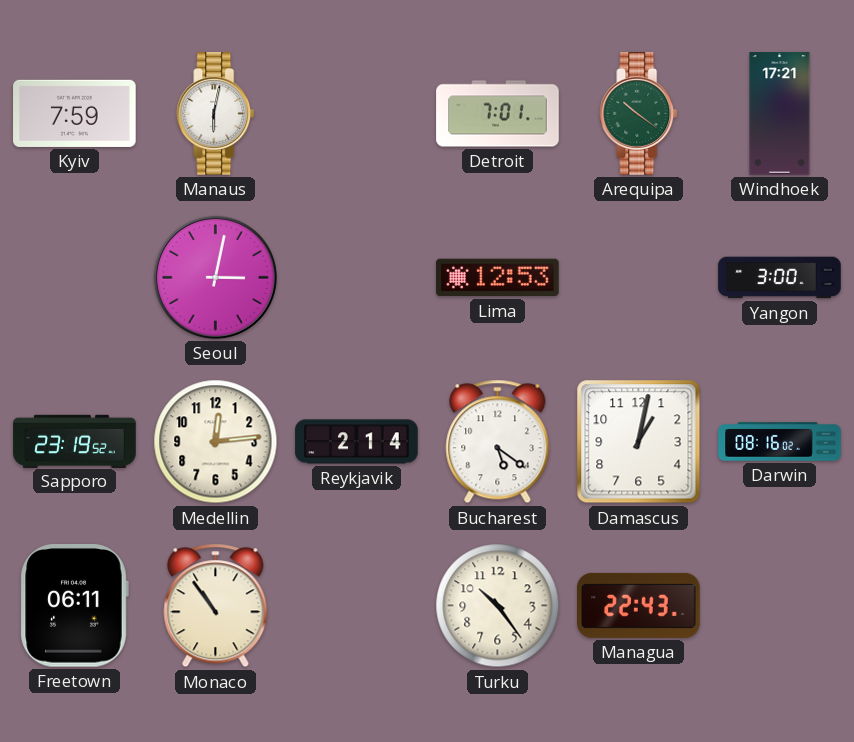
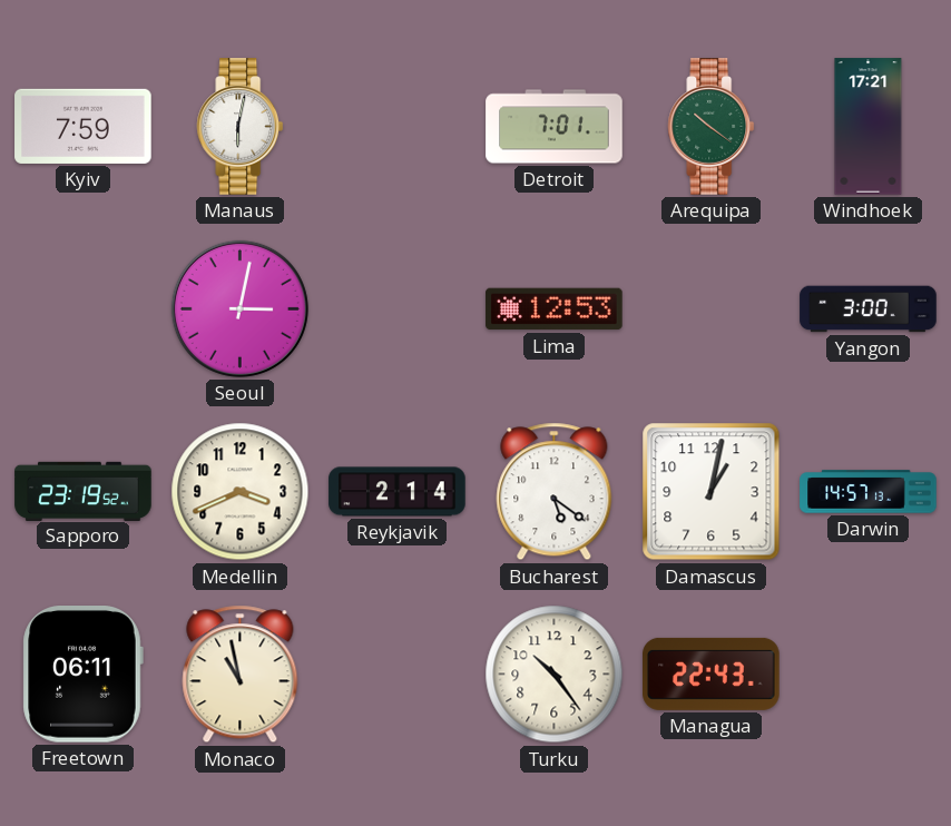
Medellin: 12:14 -> 3:41 (241, 492)
Darwin: 08:16 -> 14:57 (869, 492)
Monaco: 10:54 -> 10:58 (241, 675)
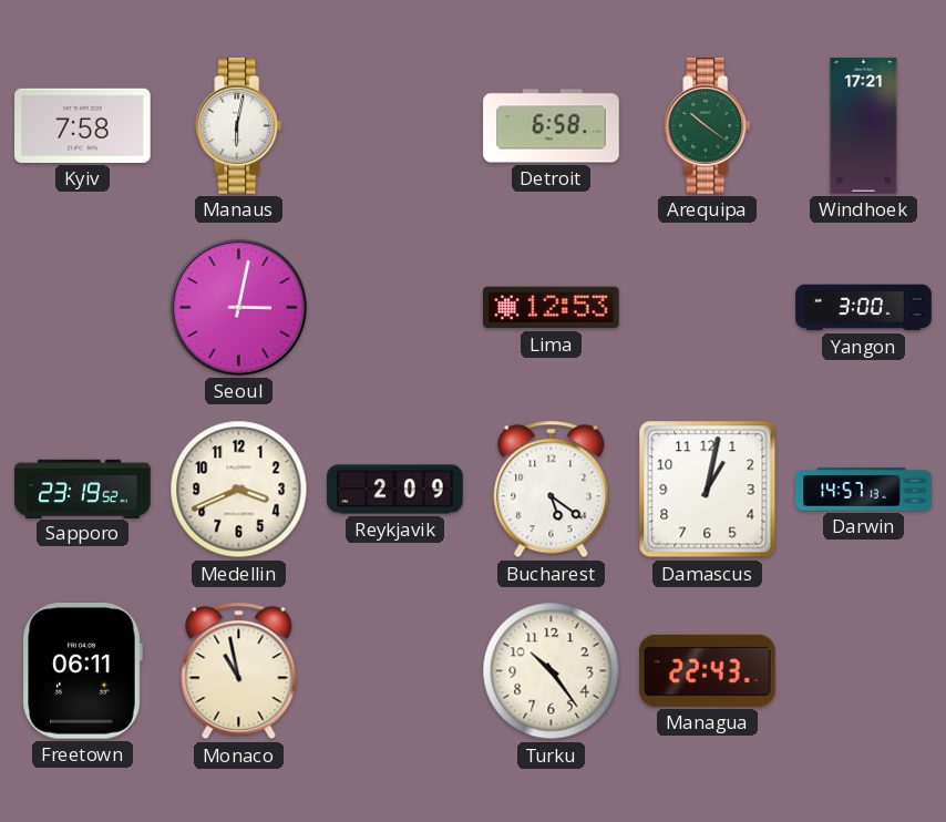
Kyiv: 7:59 -> 7:58 (83, 125)
Detroit: 7:01 -> 6:58 (552, 126)
Reykjavik: 2:14 -> 2:09 (395, 490)
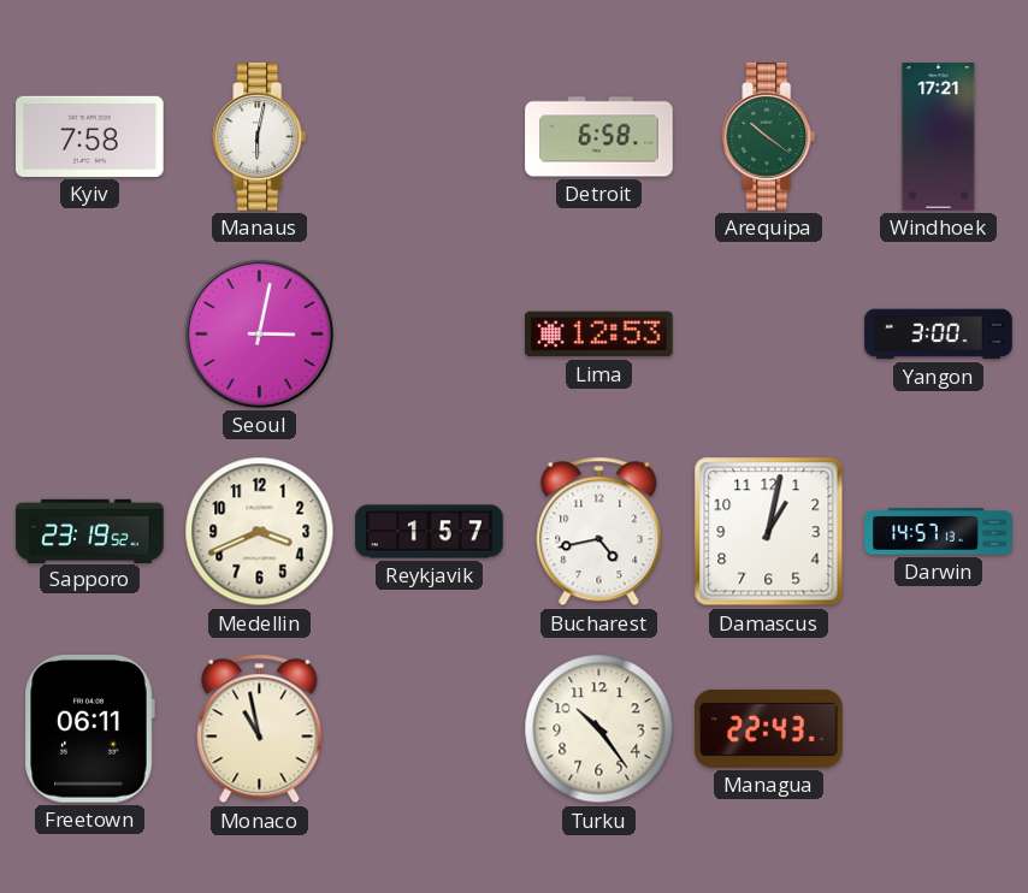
Reykjavik: 2:09 -> 1:57 (430, 532)
Bucharest: 5:21 -> 4:43 (599, 532)
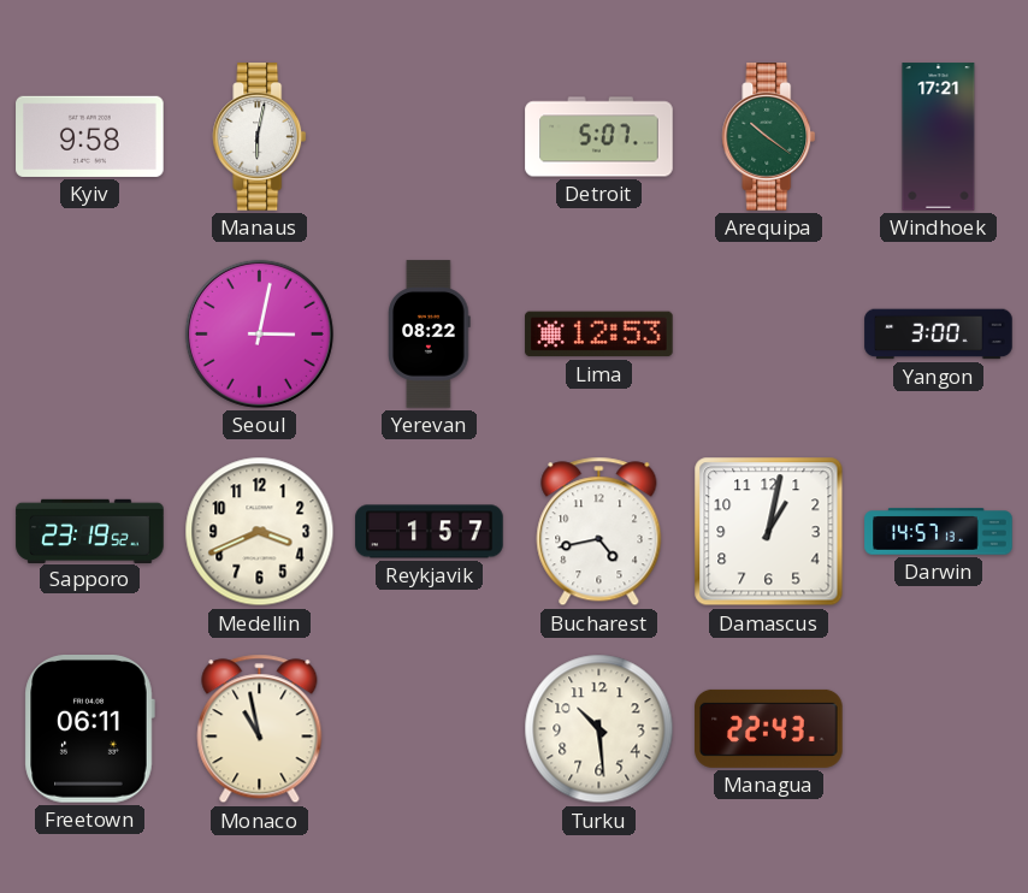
Kyiv: 7:58 -> 9:58 (90, 136)
Detroit: 6:58 -> 5:07 (599, 137)
Yerevan: none -> 08:22 (430, 335)
Turku: 10:24 -> 10:29 (599, 729)
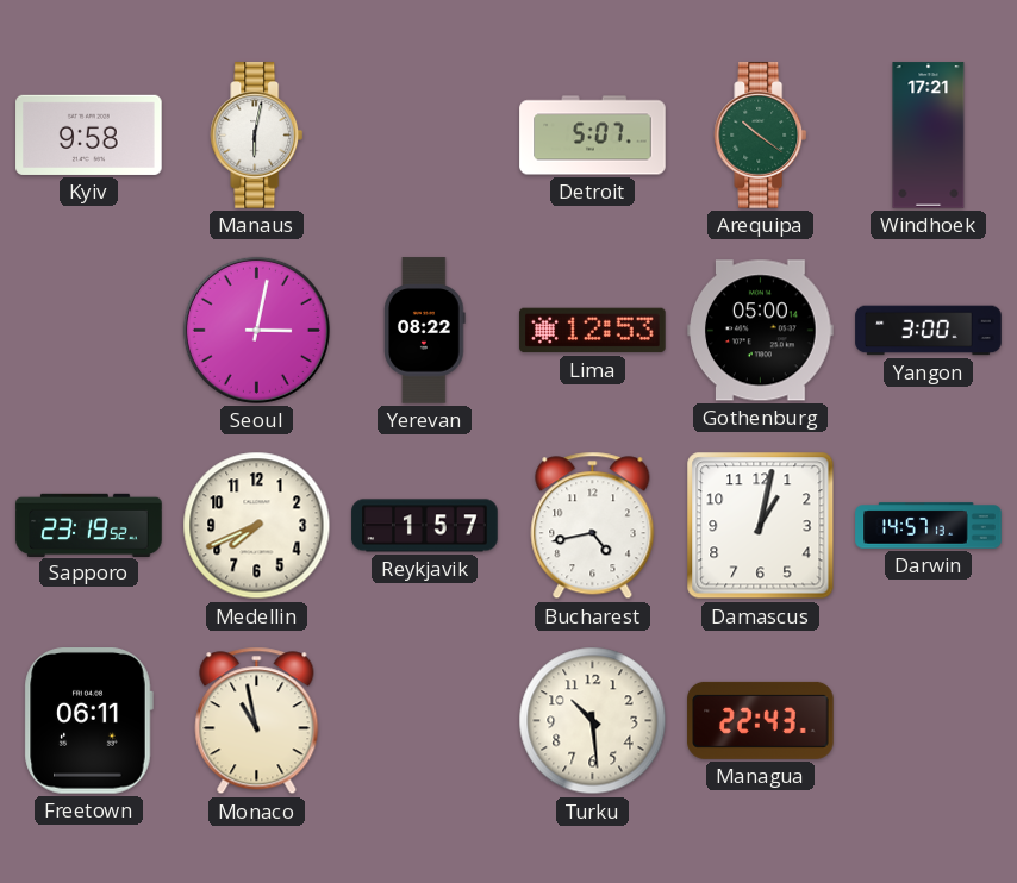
Gothenburg: none -> 05:00 (761, 331)
Medellin: 3:41 -> 7:41 (257, 526)
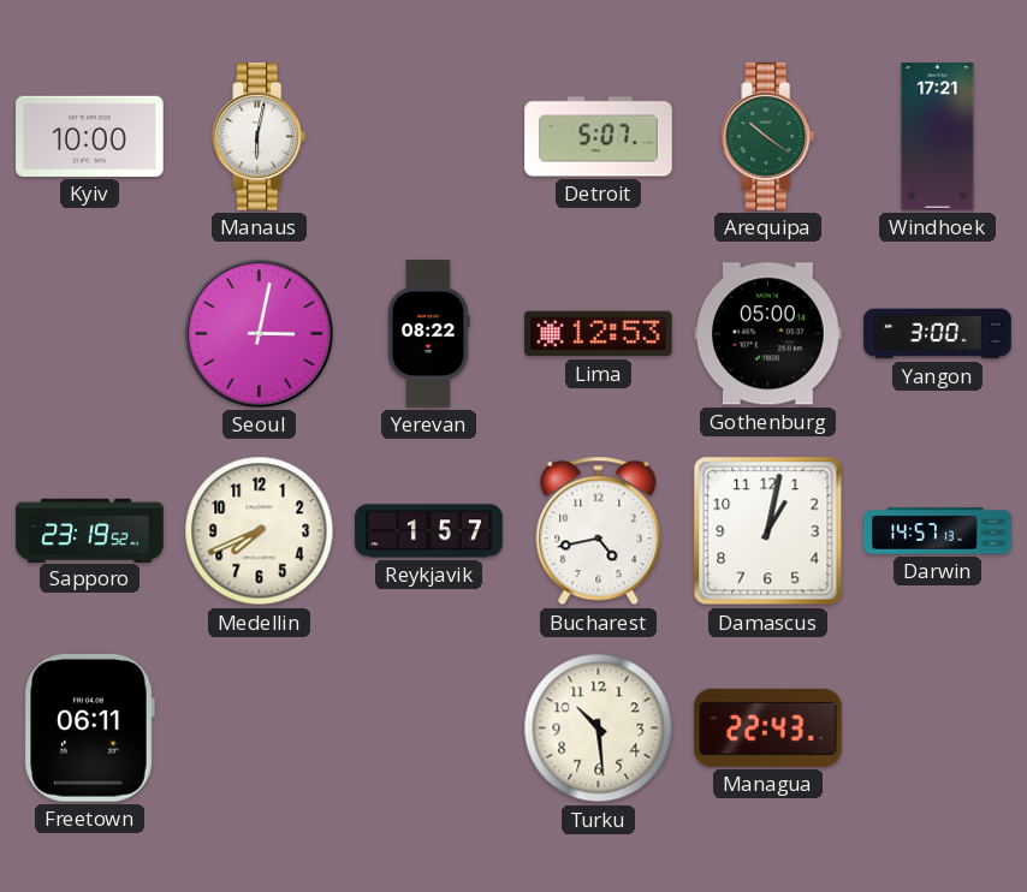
Kyiv: 9:58 -> 10:00 (90, 136)
Monaco: 10:58 -> none (257, 721)
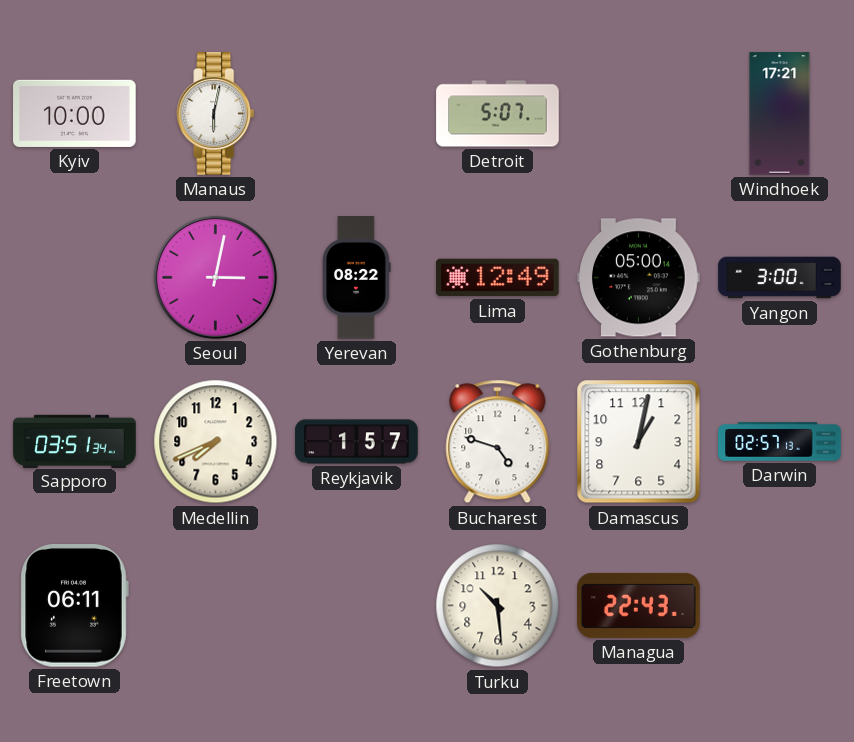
Arequipa: 10:21 -> none (768, 137)
Lima: 12:53 -> 12:49 (498, 278)
Sapporo: 23:19 -> 03:51 (75, 441)
Bucharest: 4:43 -> 4:48 (498, 442)
Darwin: 14:57 -> 02:57 (780, 442)
